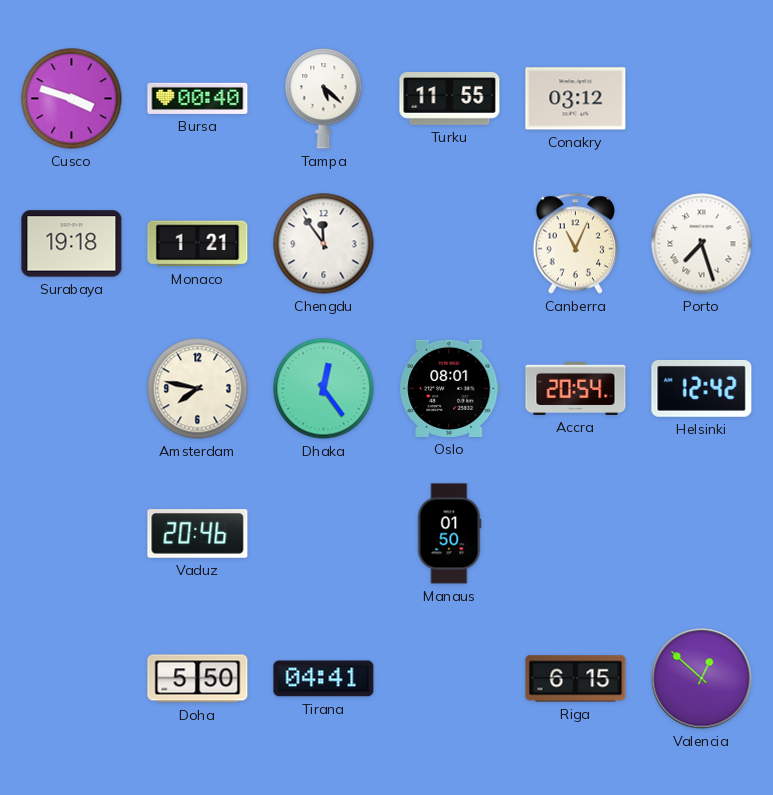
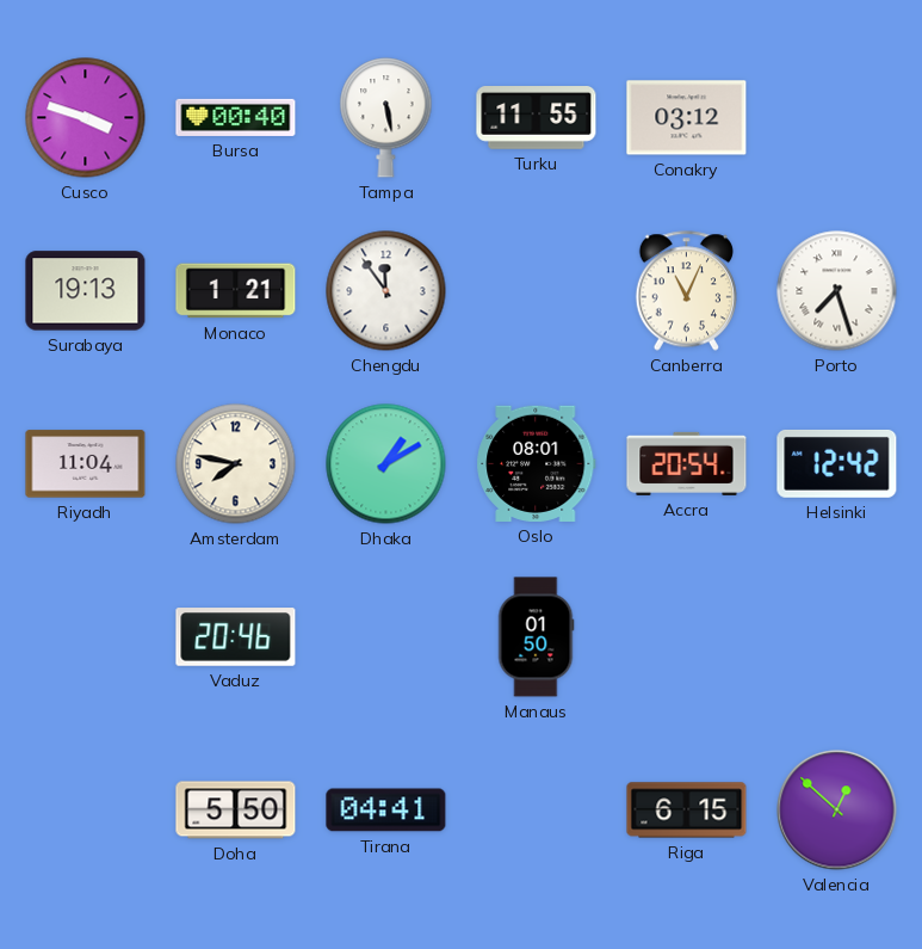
Tampa: 5:22 -> 5:28 (386, 118)
Surabaya: 19:18 -> 19:13 (86, 291)
Riyadh: none -> 11:04 (86, 464)
Dhaka: 12:24 -> 1:10 (386, 464)
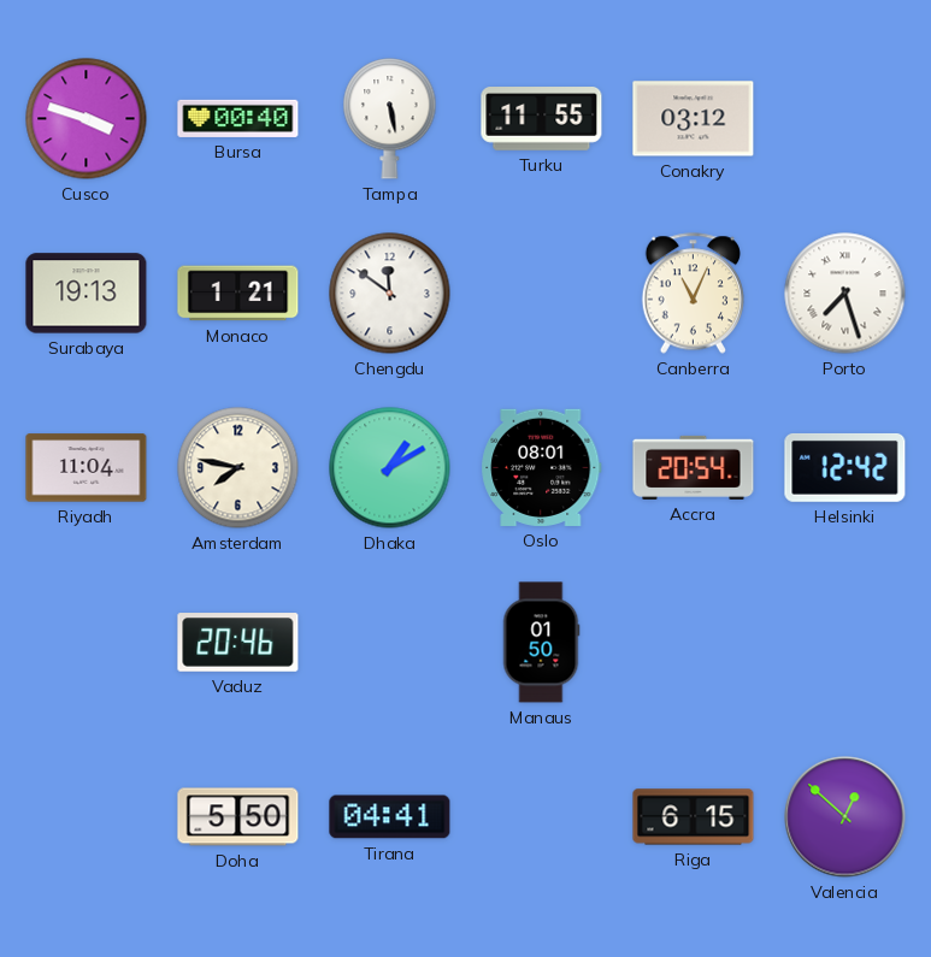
Chengdu: 11:54 -> 11:51 (390, 294)
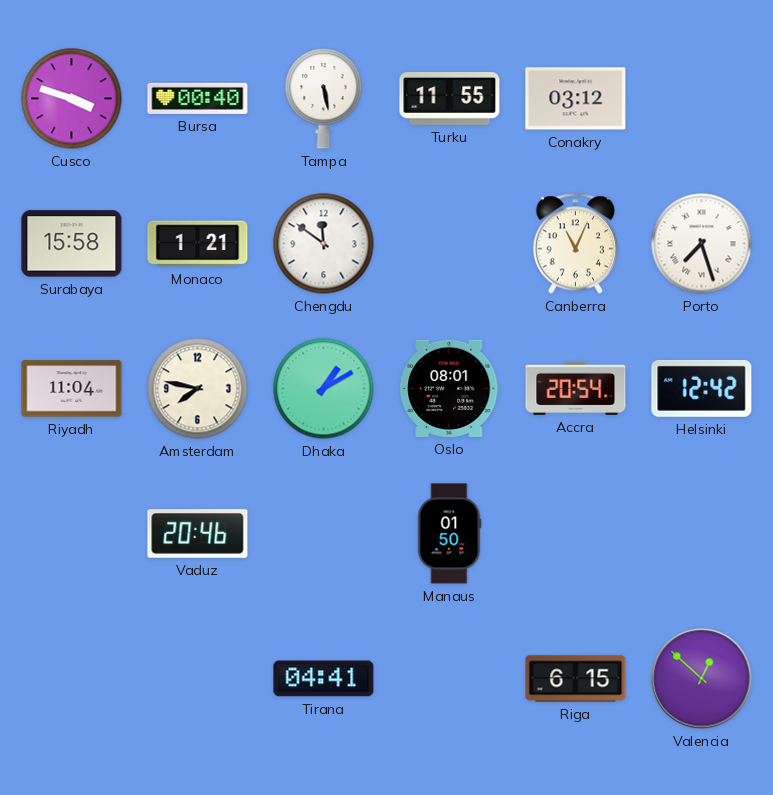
Surabaya: 19:13 -> 15:58 (72, 244)
Doha: 5:50 -> none (238, 817)
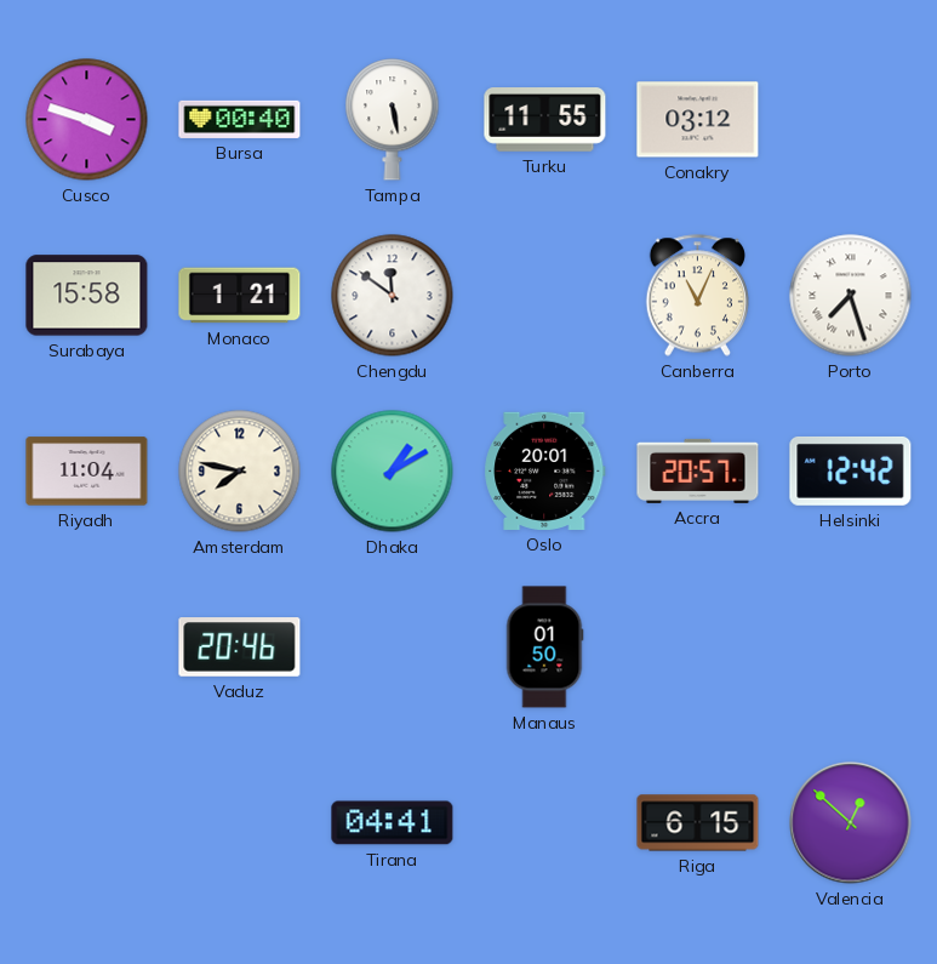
Oslo: 08:01 -> 20:01 (545, 470)
Accra: 20:54 -> 20:57 (698, 470)
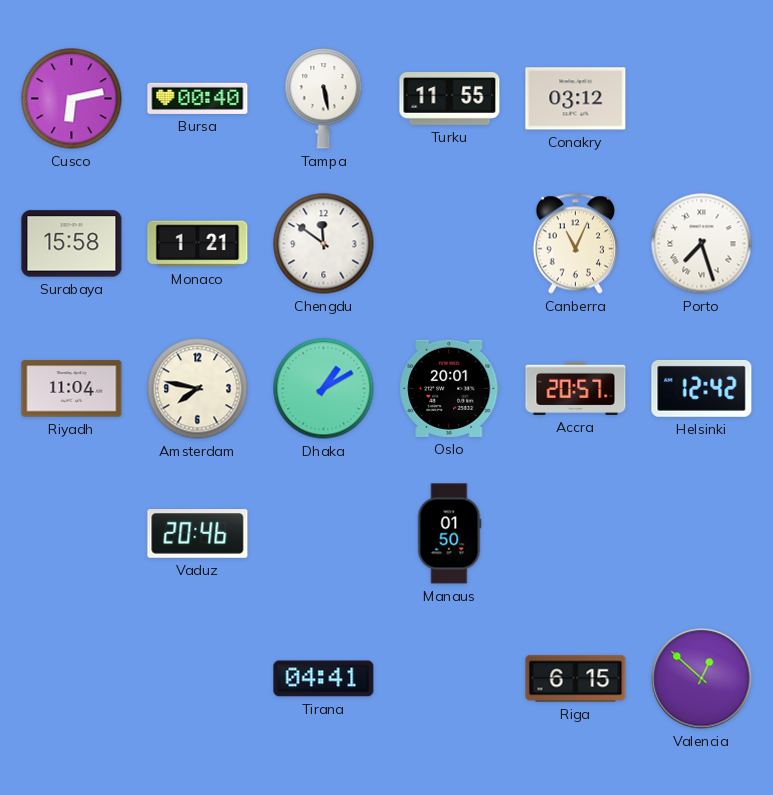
Cusco: 3:48 -> 6:13 (72, 99)
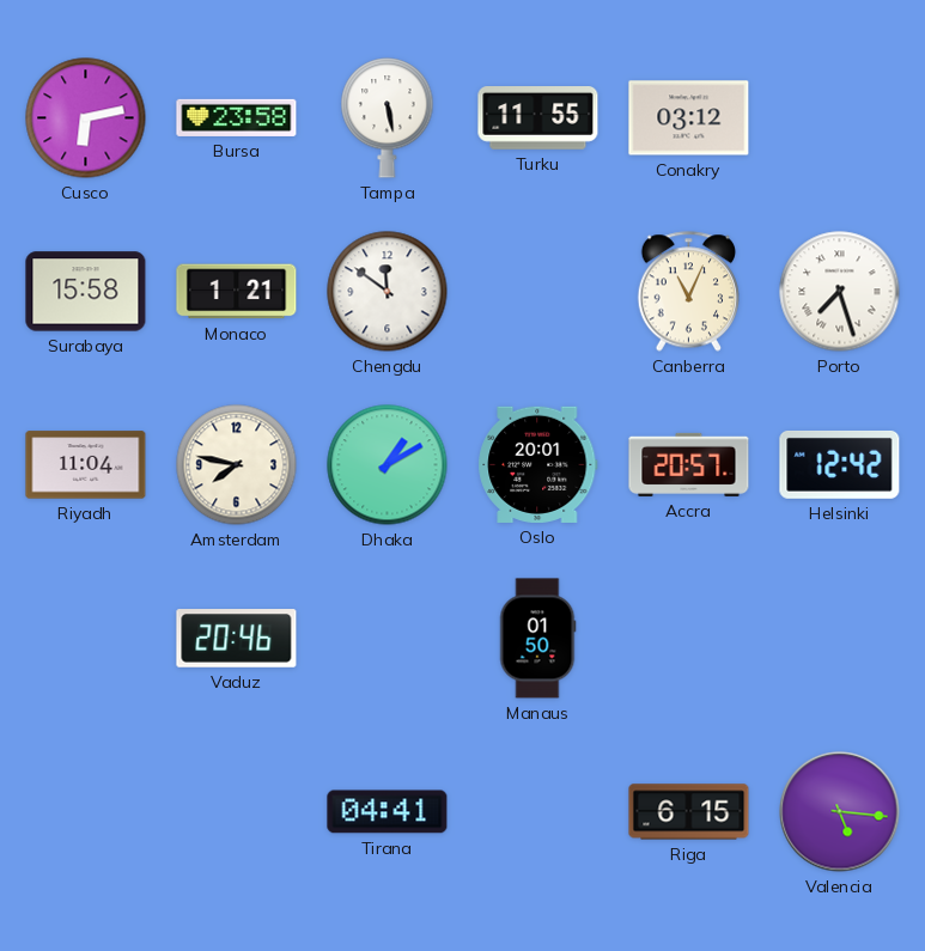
Bursa: 00:40 -> 23:58 (237, 117)
Valencia: 12:52 -> 5:16 (840, 812)
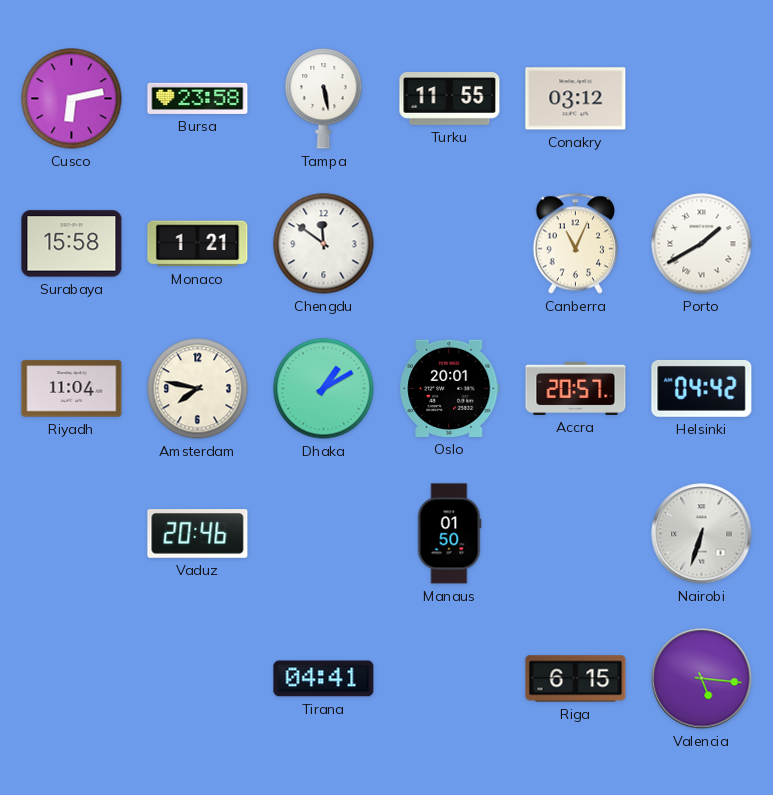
Porto: 7:27 -> 1:40 (702, 244)
Helsinki: 12:42 -> 04:42 (702, 388)
Nairobi: none -> 6:33 (702, 534)
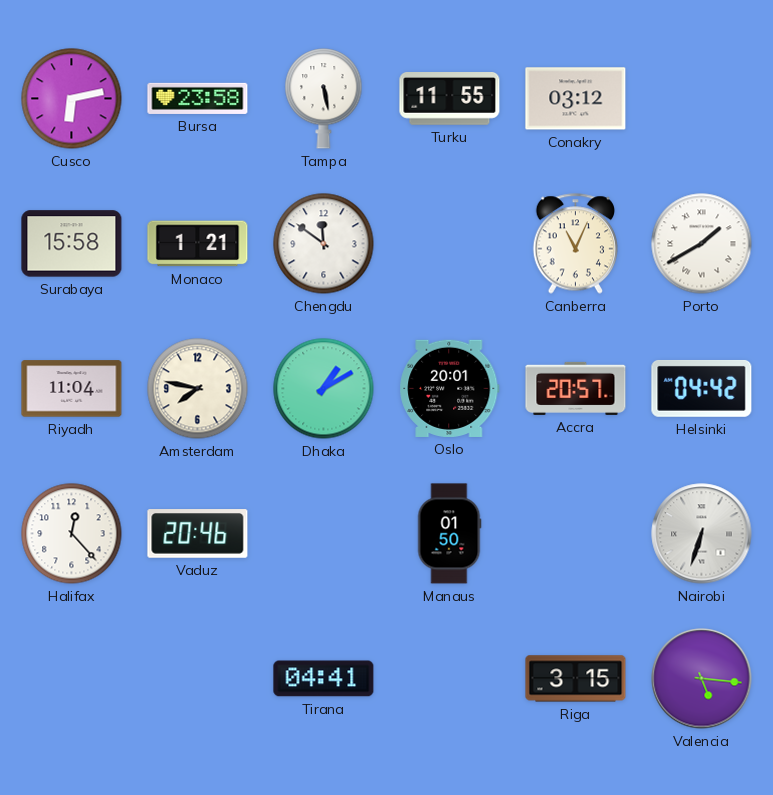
Halifax: none -> 12:23 (72, 534)
Riga: 6:15 -> 3:15 (576, 679)
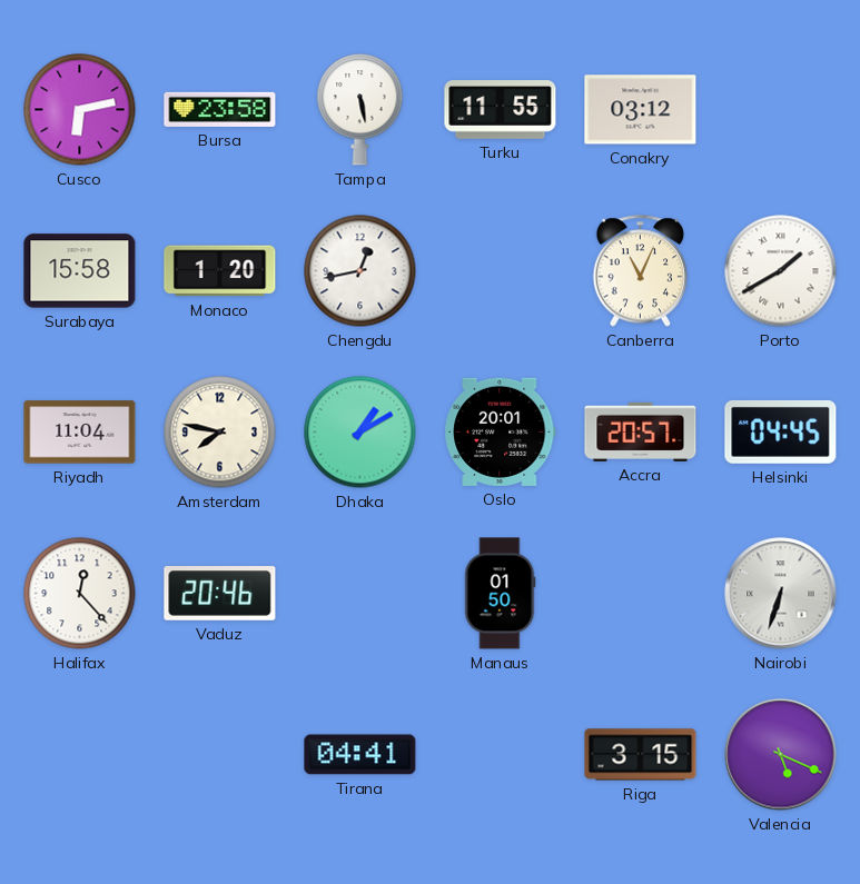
Monaco: 1:21 -> 1:20 (220, 271)
Chengdu: 11:51 -> 12:43 (360, 271)
Helsinki: 04:42 -> 04:45 (781, 431)
Valencia: 5:16 -> 5:19 (781, 755)
